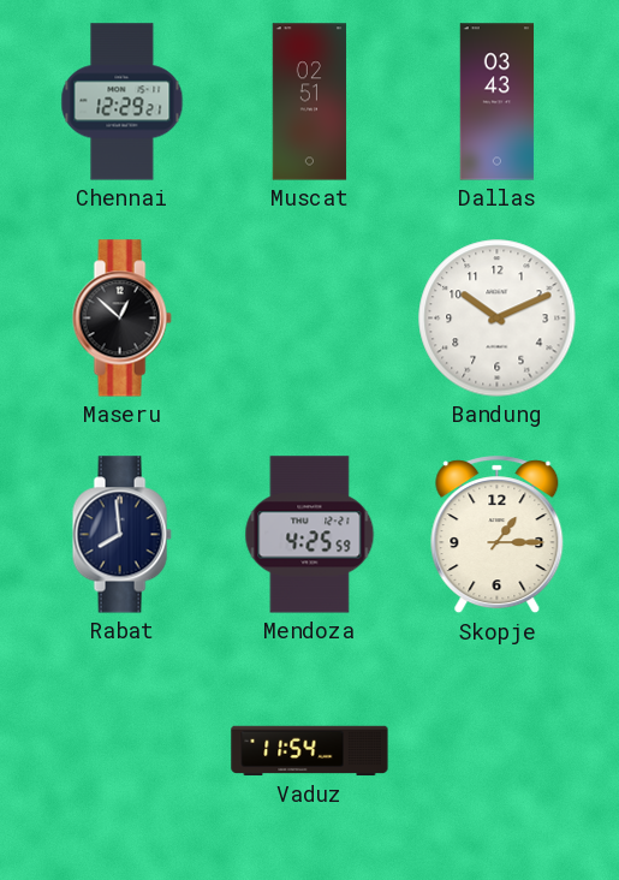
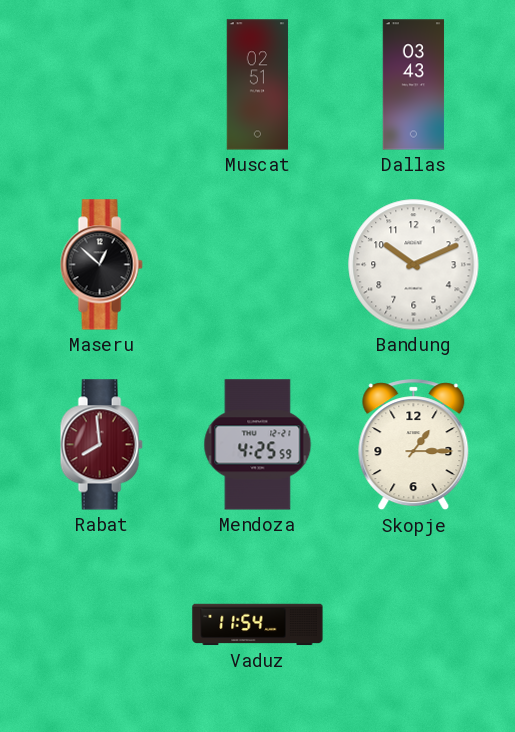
Chennai: 12:29 -> none (123, 102)
Rabat dial: navy -> burgundy (101, 445)
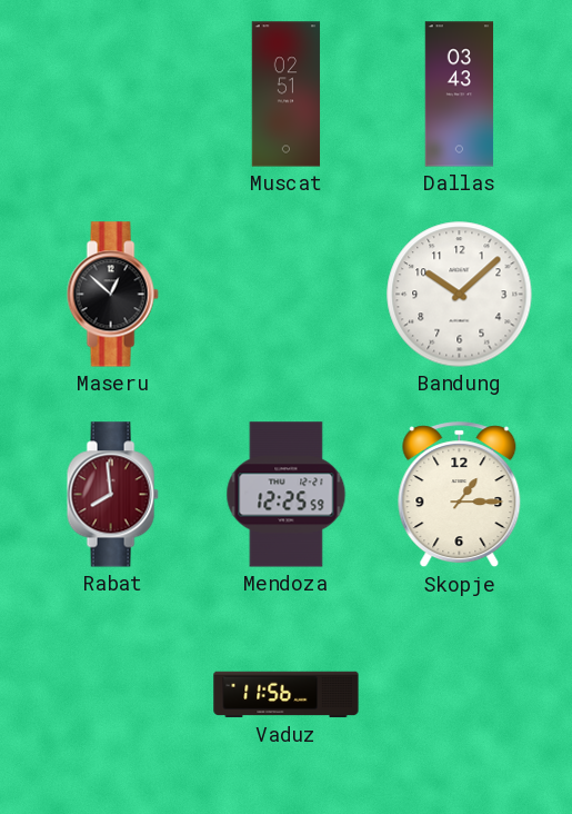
Bandung: 10:11 -> 10:08 (460, 295)
Mendoza: 4:25 -> 12:25 (287, 495)
Vaduz: 11:54 -> 11:56 (287, 695)
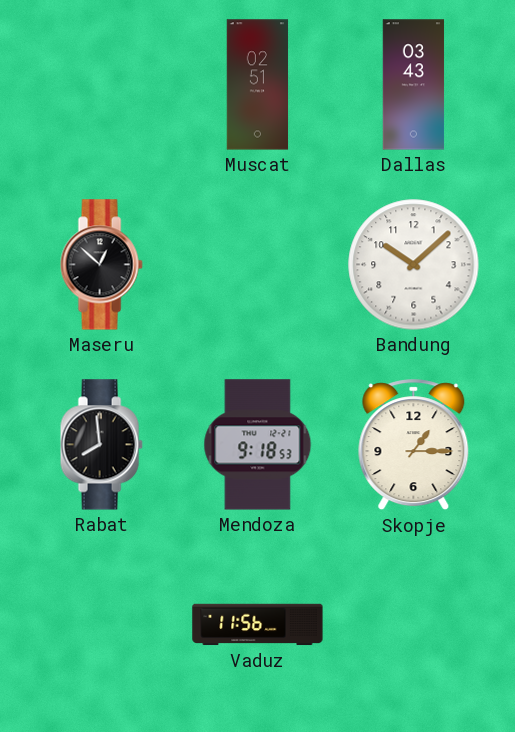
Rabat dial: burgundy -> black (101, 445)
Mendoza: 12:25 -> 9:18 (258, 445)
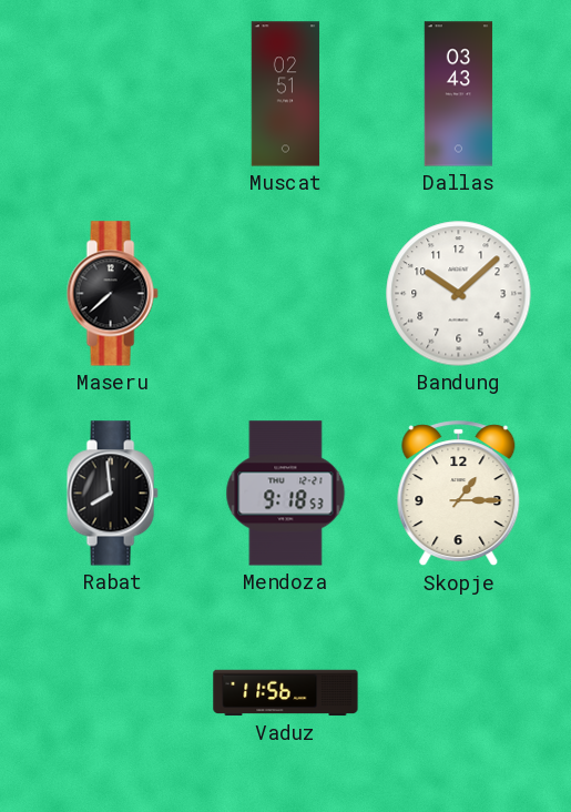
Maseru: 12:52 -> 7:38 (112, 294)
